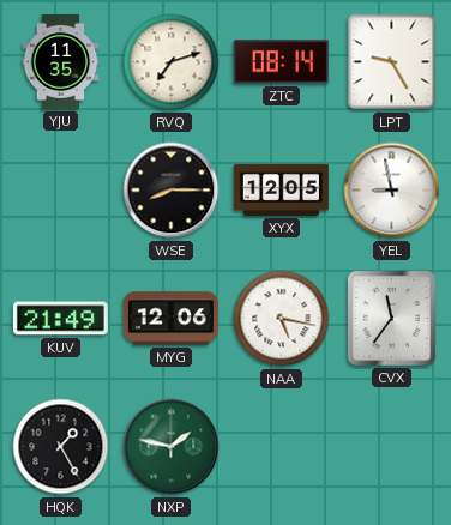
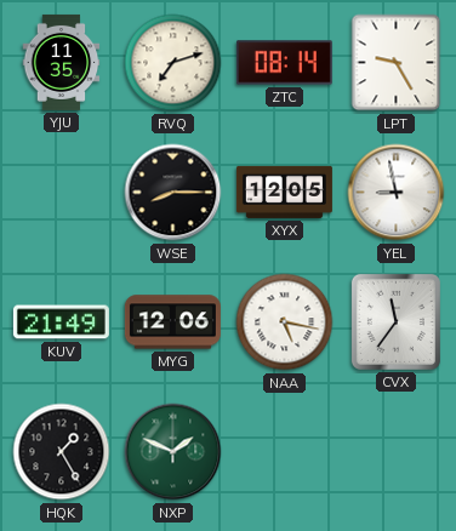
NXP: 1:47 -> 1:49 (173, 452)
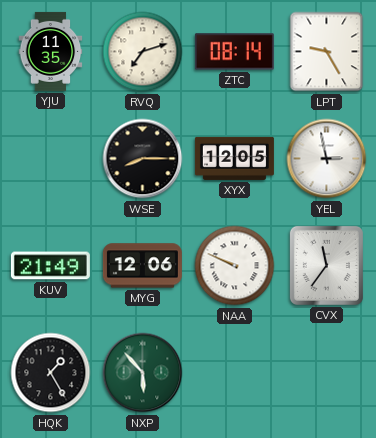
YEL: 8:58 -> 2:58 (327, 159)
NAA: 5:17 -> 9:49 (235, 266)
NXP: 1:49 -> 5:53 (143, 373)
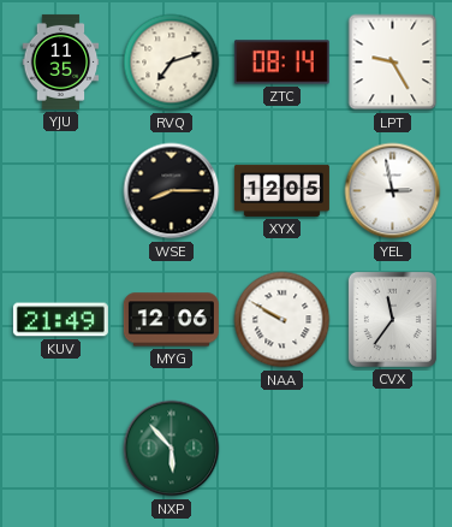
NAA: 9:49 -> 9:50 (282, 320)
HQK: 1:25 -> none (51, 373)
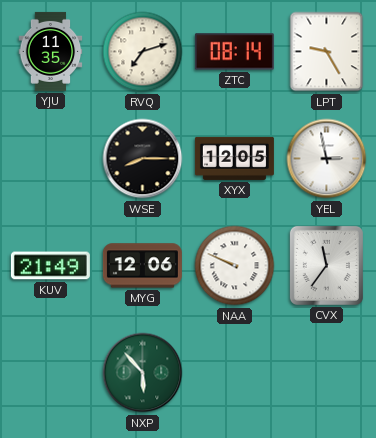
NAA: 9:50 -> 9:49 (235, 266)
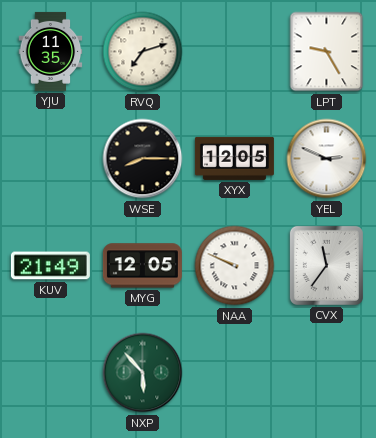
ZTC: 08:14 -> none (234, 52)
YEL: 2:58 -> 2:49 (327, 159)
MYG: 12:06 -> 12:05 (142, 266)
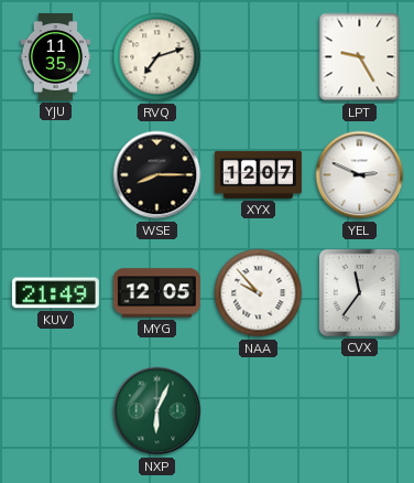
XYX: 12:05 -> 12:07 (258, 174)
NAA: 9:49 -> 9:53 (259, 293)
NXP: 5:53 -> 6:04 (157, 411)
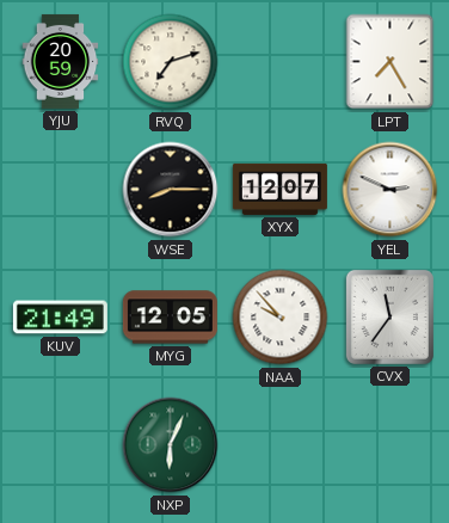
YJU: 11:35 -> 20:59 (61, 61)
LPT: 9:25 -> 7:25 (390, 62)
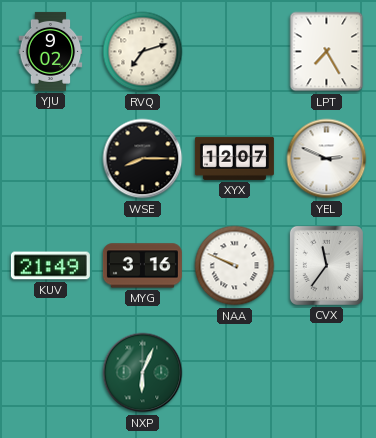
YJU: 20:59 -> 9:02 (51, 51)
MYG: 12:05 -> 3:16 (142, 266)
NAA: 9:53 -> 9:49 (235, 266)
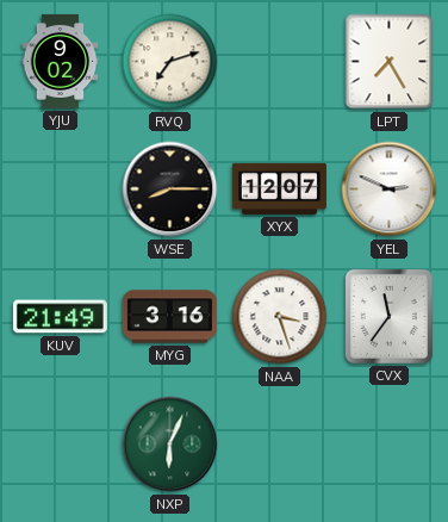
NAA: 9:49 -> 3:27 (280, 317)
